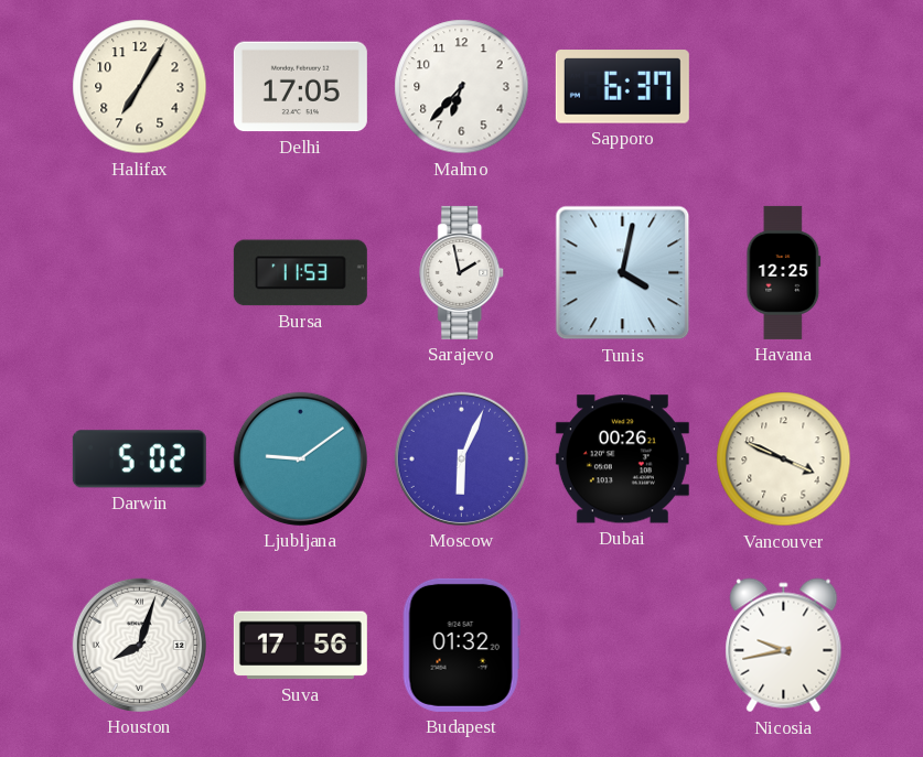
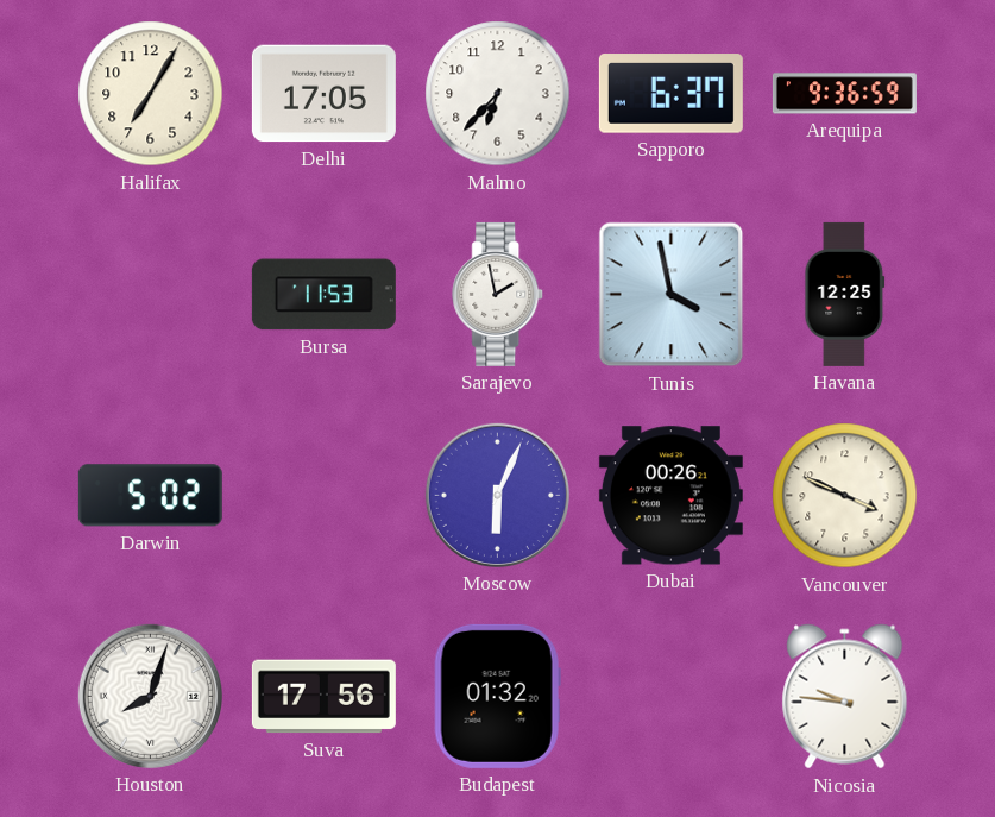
Arequipa: none -> 9:36 (844, 94)
Tunis: 4:02 -> 3:58 (672, 295)
Ljubljana: 9:09 -> none (300, 458)
Nicosia: 9:43 -> 9:46 (845, 697)
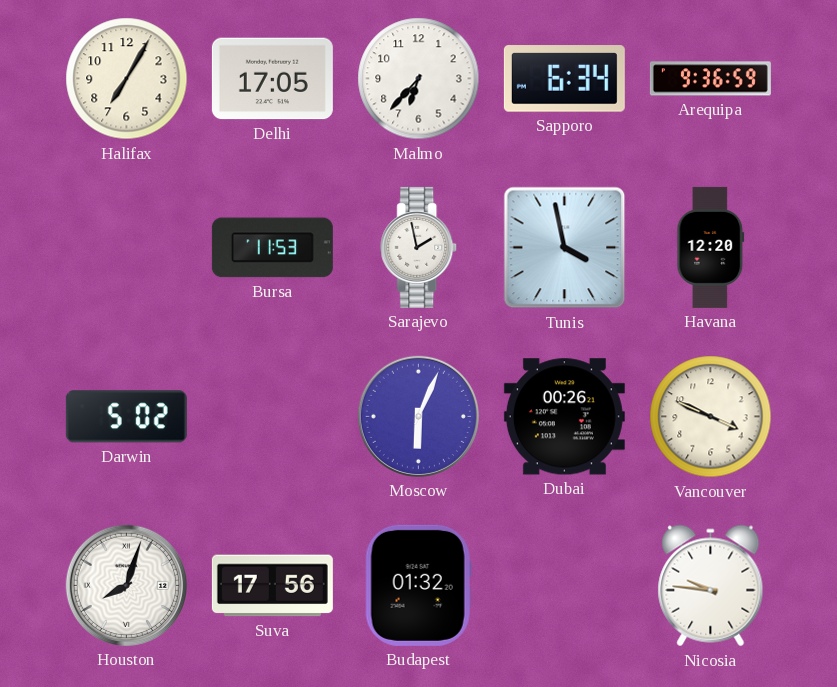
Sapporo: 6:37 -> 6:34 (564, 79)
Havana: 12:25 -> 12:20 (711, 247)
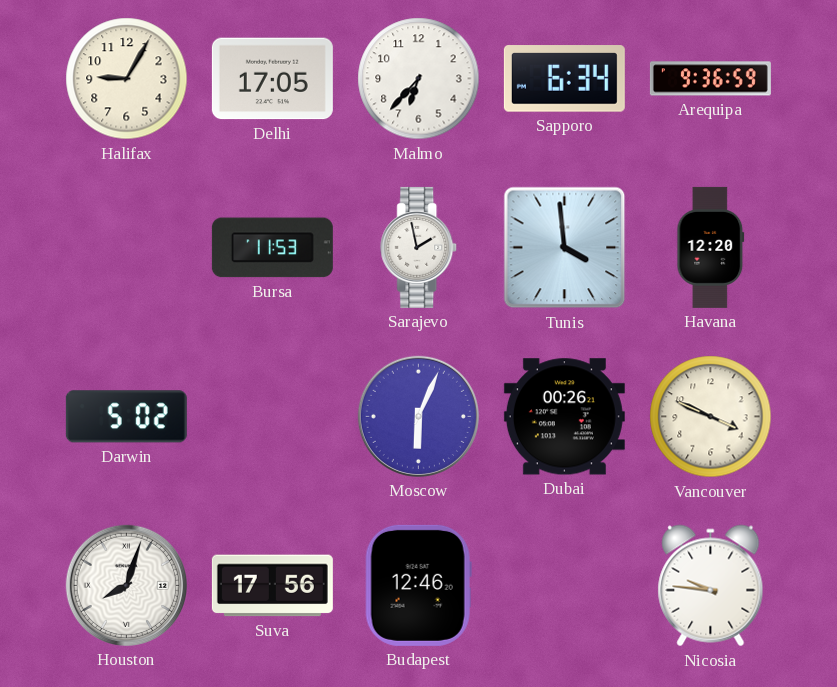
Halifax: 7:05 -> 9:05 (127, 79)
Tunis: 3:58 -> 3:59 (565, 248)
Budapest: 01:32 -> 12:46 (418, 585)
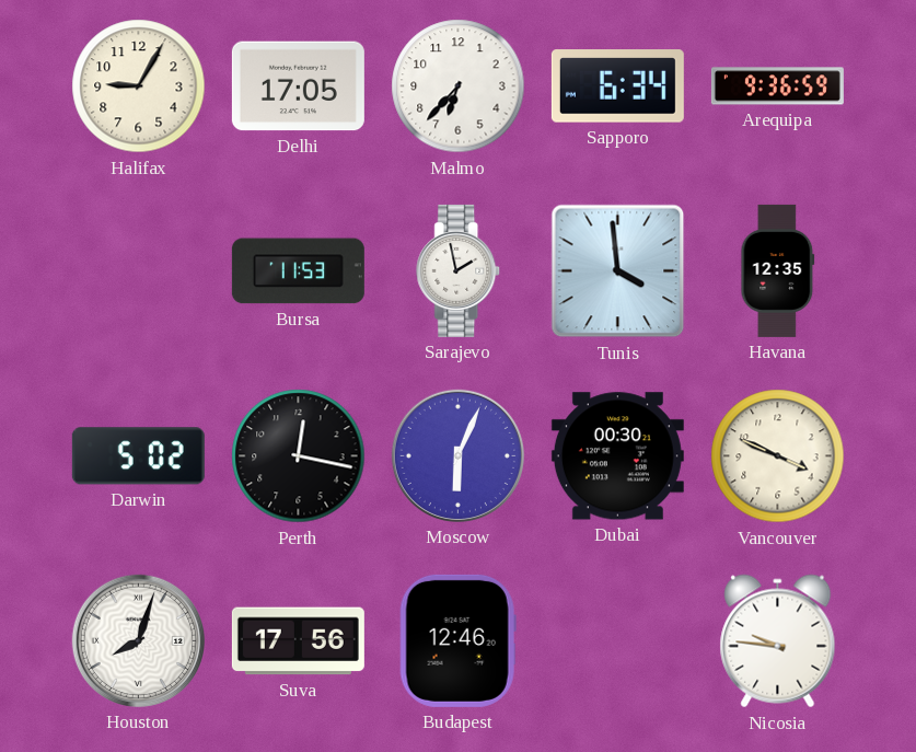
Havana: 12:20 -> 12:35 (778, 270)
Perth: none -> 12:17 (299, 456)
Dubai: 00:26 -> 00:30 (617, 456)
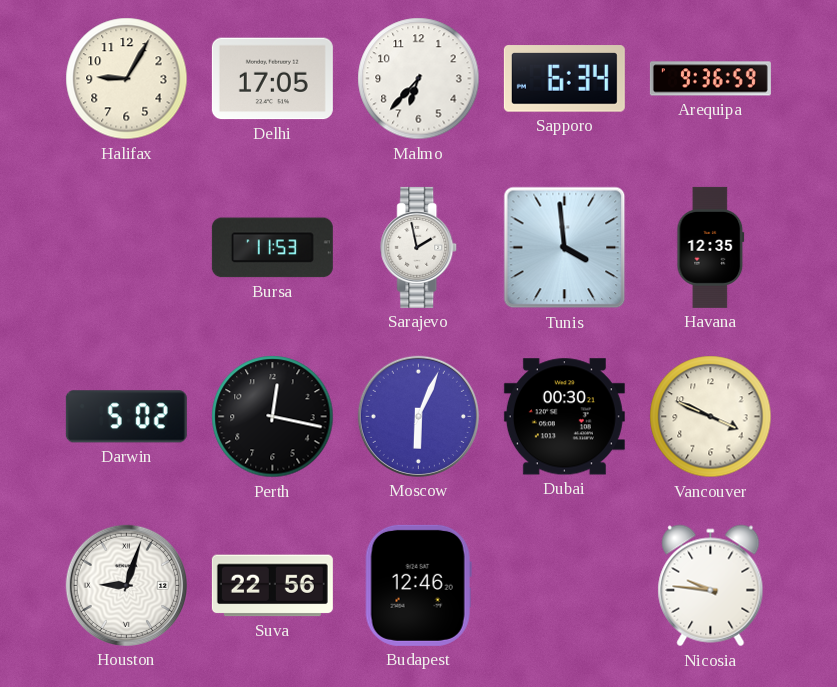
Houston: 8:03 -> 9:03 (126, 585)
Suva: 17:56 -> 22:56 (272, 586)
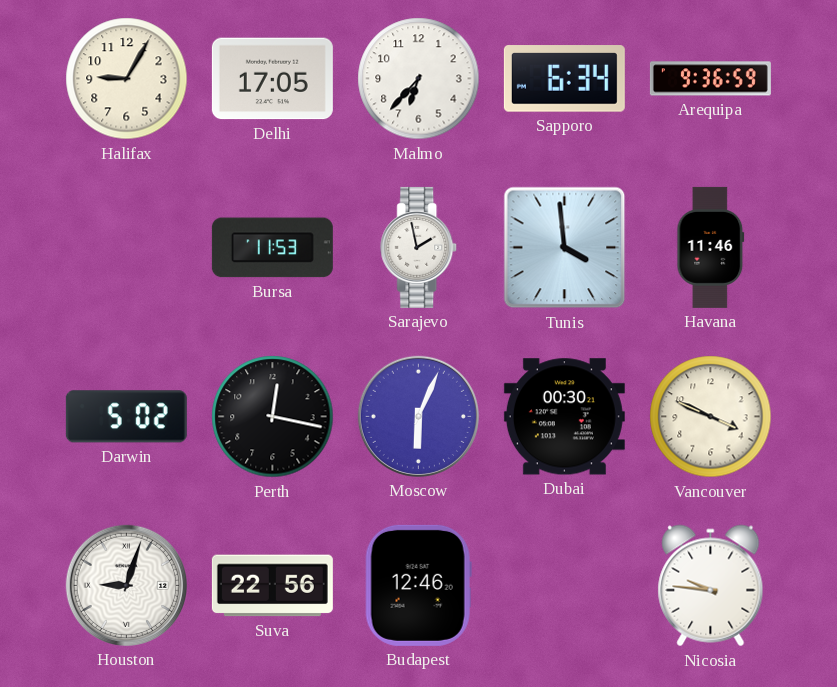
Havana: 12:35 -> 11:46 (711, 247)
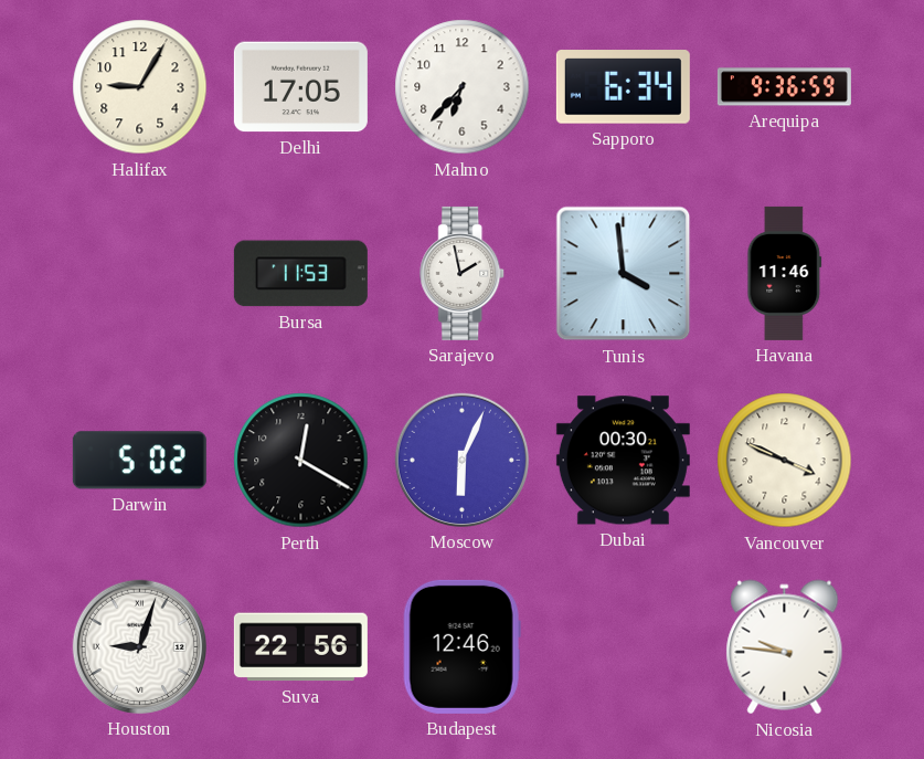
Perth: 12:17 -> 12:20 (301, 461)
